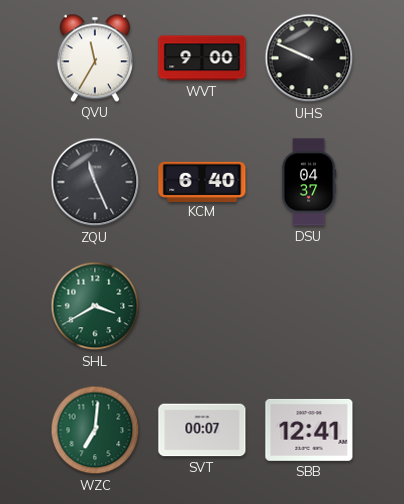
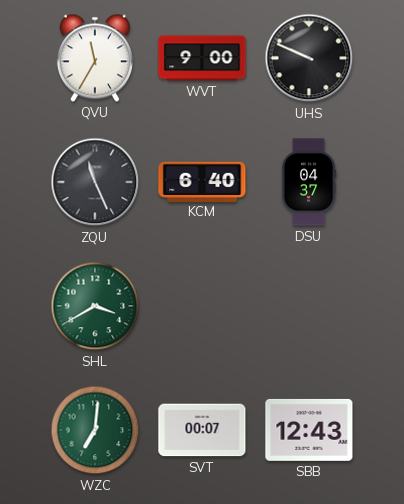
SBB: 12:41 -> 12:43 (309, 430)
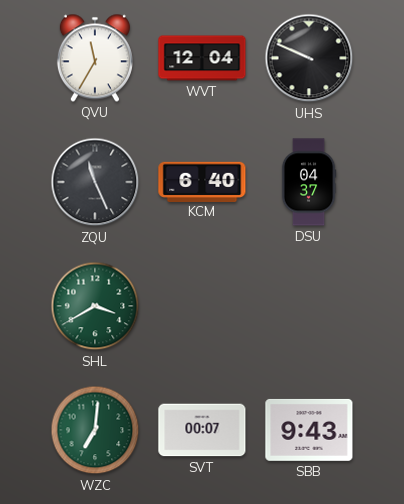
WVT: 9:00 -> 12:04 (202, 58)
SBB: 12:43 -> 9:43 (309, 430)
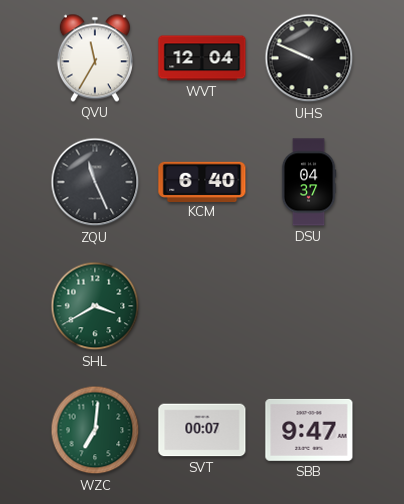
SBB: 9:43 -> 9:47 (309, 430)
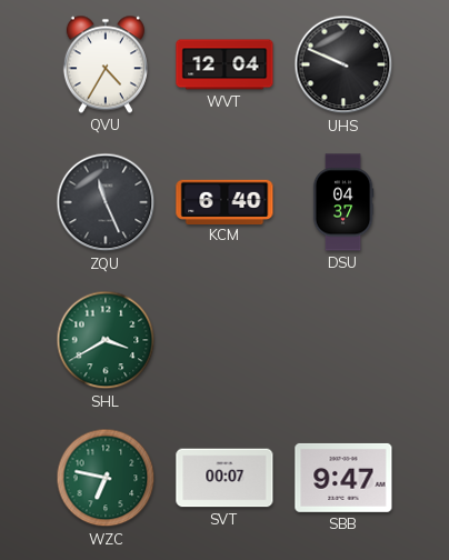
QVU: 11:35 -> 4:35 (106, 64)
WZC: 7:01 -> 6:47 (106, 478)
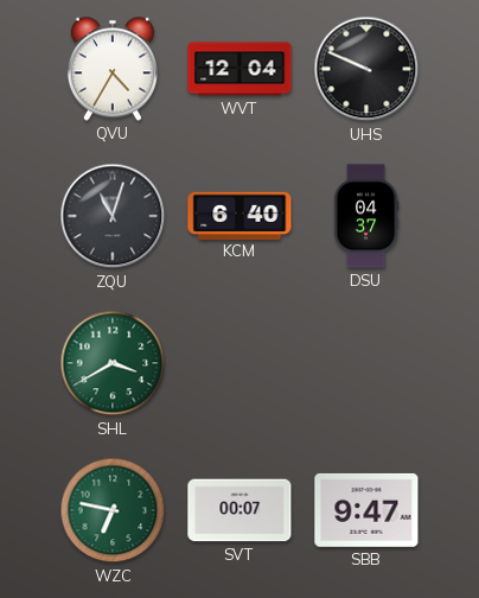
ZQU: 11:26 -> 11:03 (113, 216)
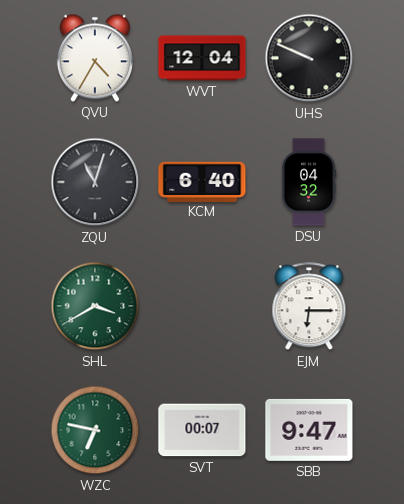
DSU: 04:37 -> 04:32 (309, 182)
EJM: none -> 6:15 (309, 307)
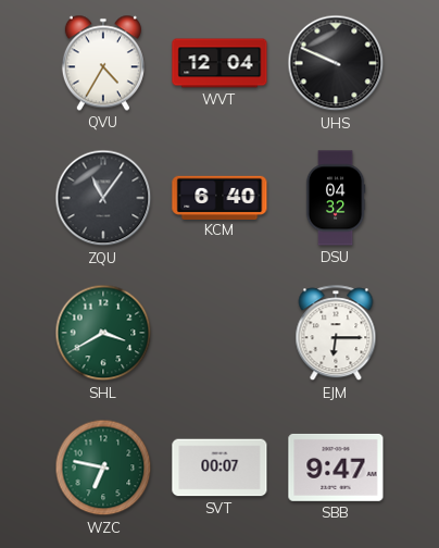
ZQU: 11:03 -> 11:06 (103, 198)
